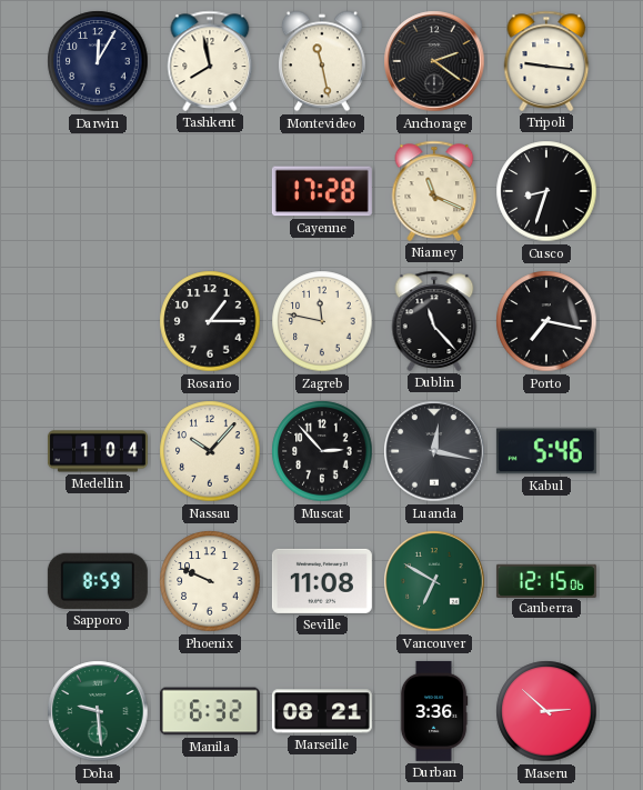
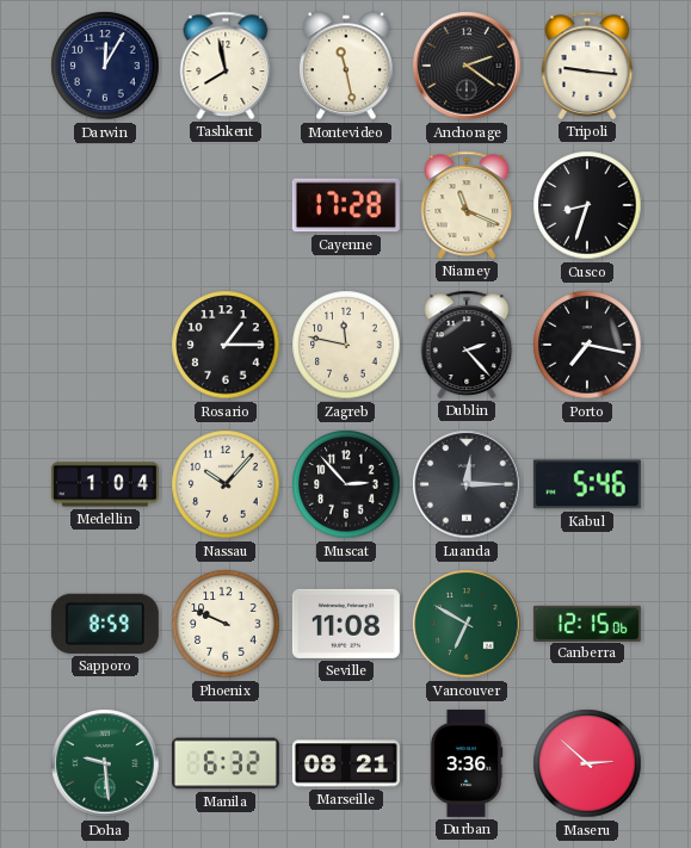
Dublin: 11:23 -> 2:23 (467, 345)
Luanda: 12:17 -> 12:15 (467, 484)
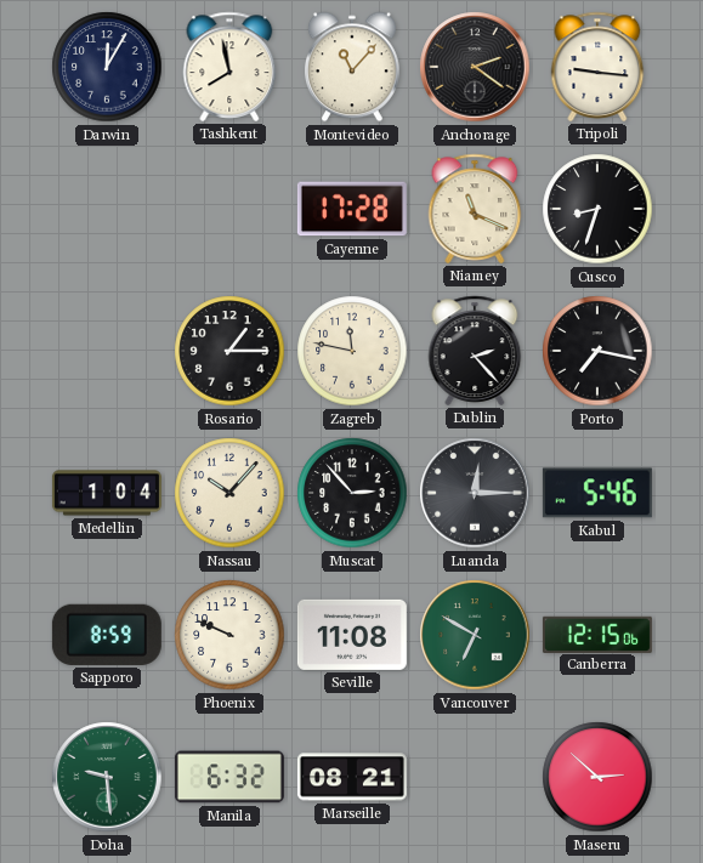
Montevideo: 11:28 -> 11:07 (352, 67)
Durban: 3:36 -> none (467, 763)
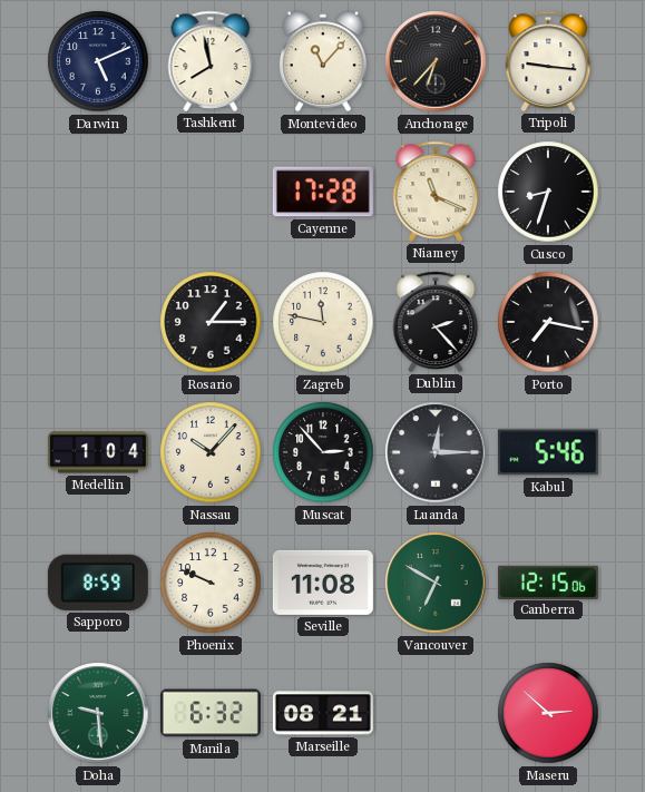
Darwin: 12:05 -> 5:11 (98, 61)
Anchorage: 2:21 -> 6:37 (436, 61)
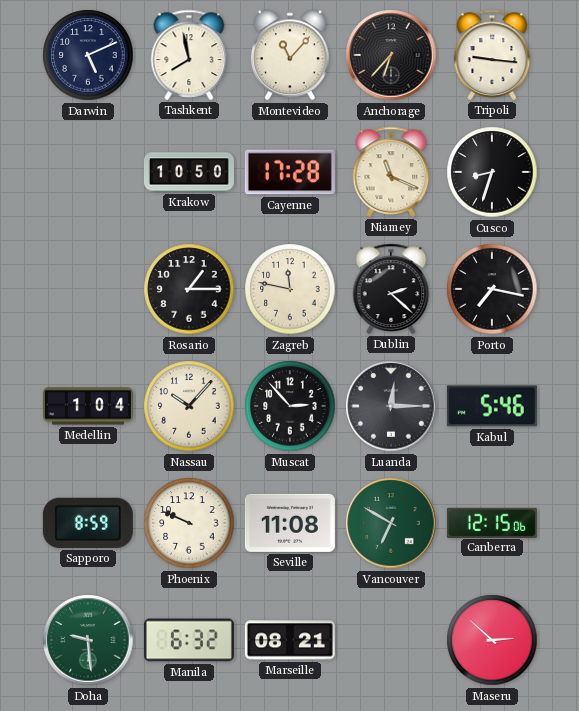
Krakow: none -> 10:50 (189, 172)
Dublin: 2:23 -> 2:22 (391, 289)
